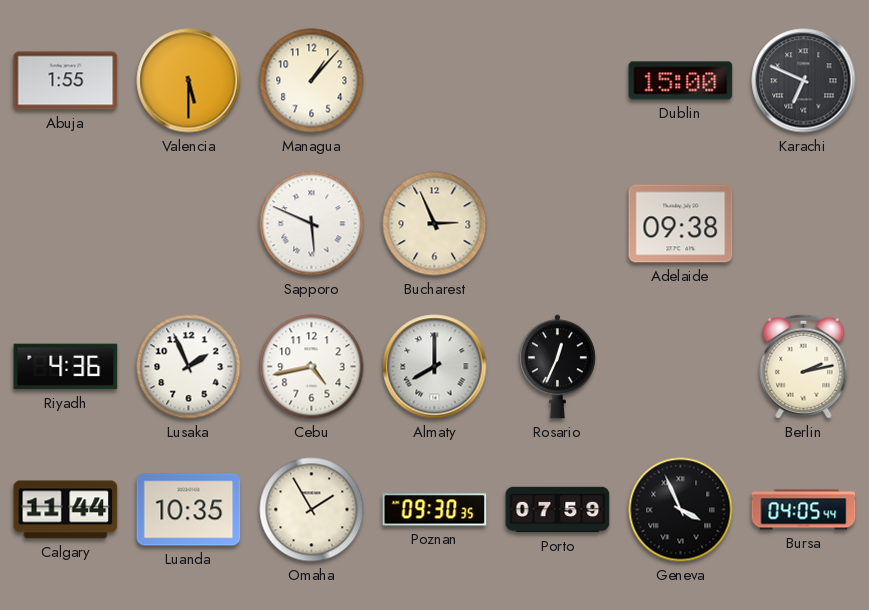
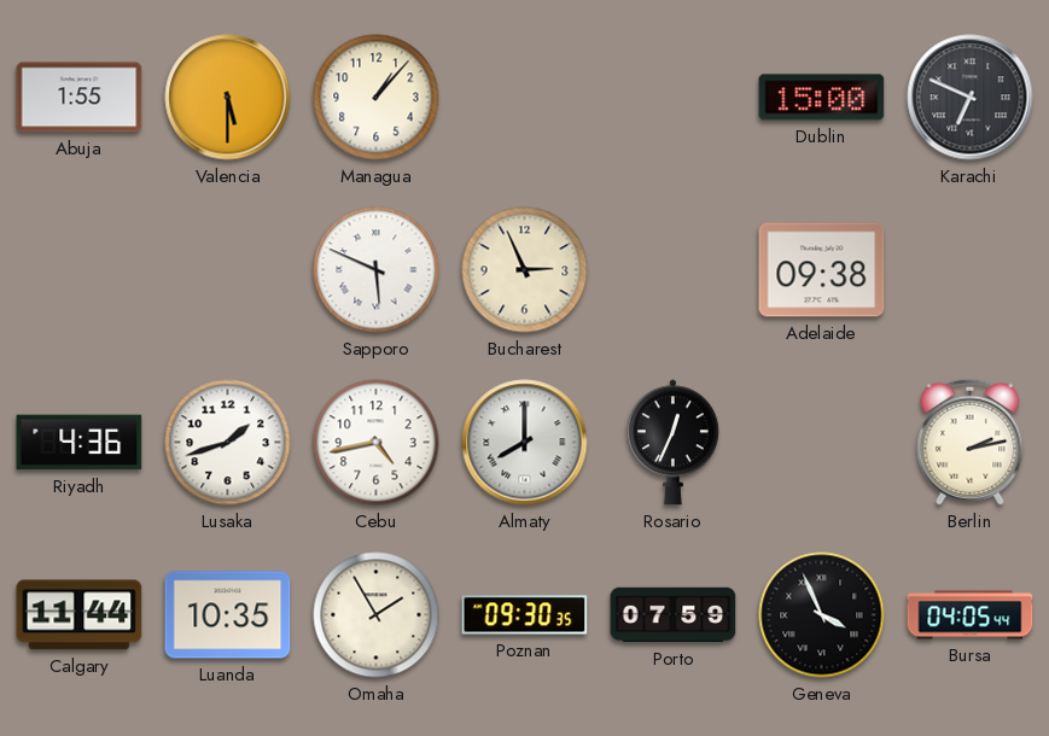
Lusaka: 1:56 -> 1:42 (228, 443)
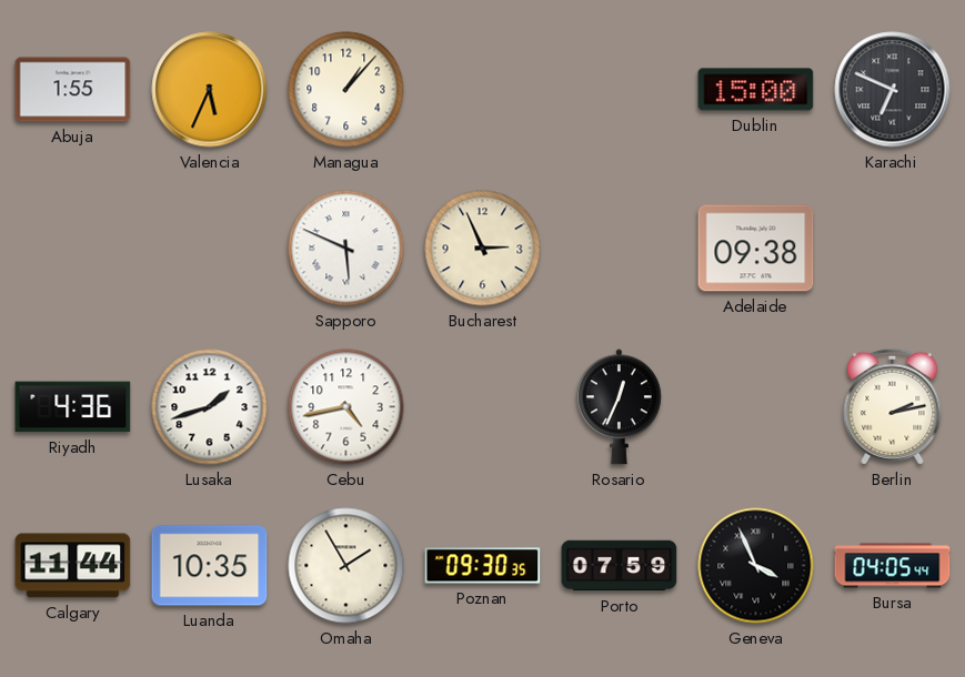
Valencia: 5:30 -> 5:34 (210, 90)
Almaty: 8:00 -> none (525, 443)
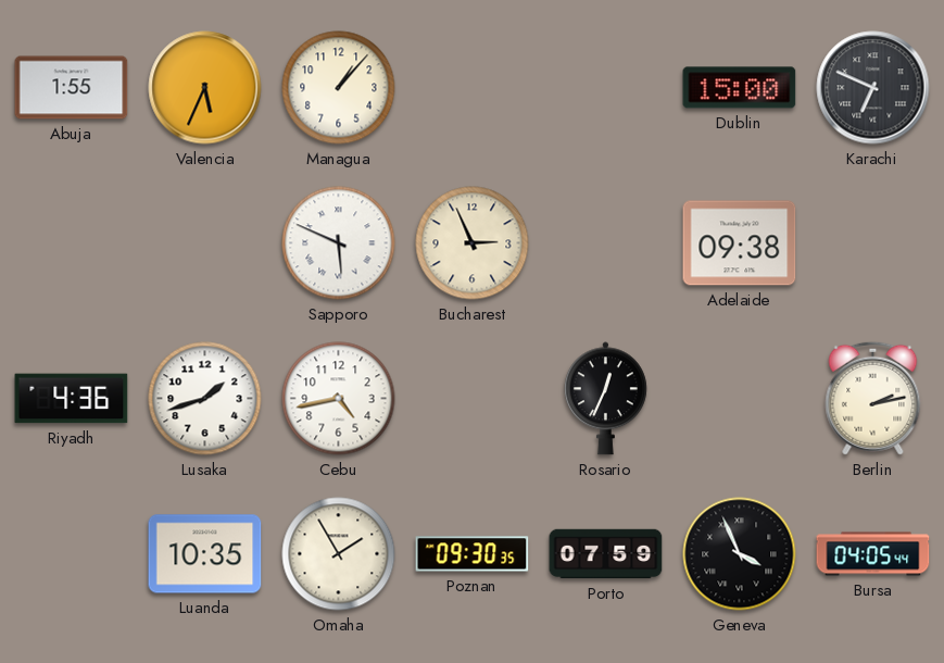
Calgary: 11:44 -> none (73, 566)
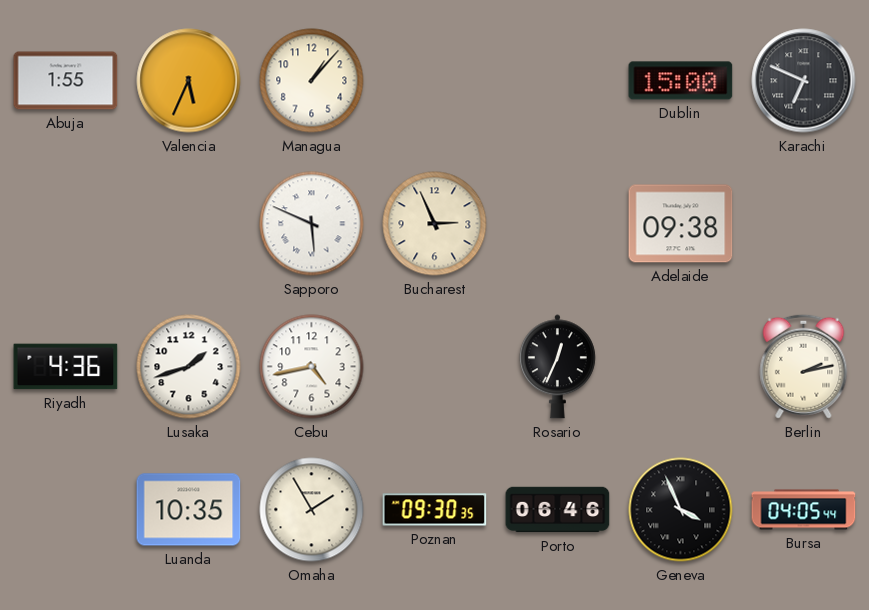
Porto: 07:59 -> 06:46 (558, 510)
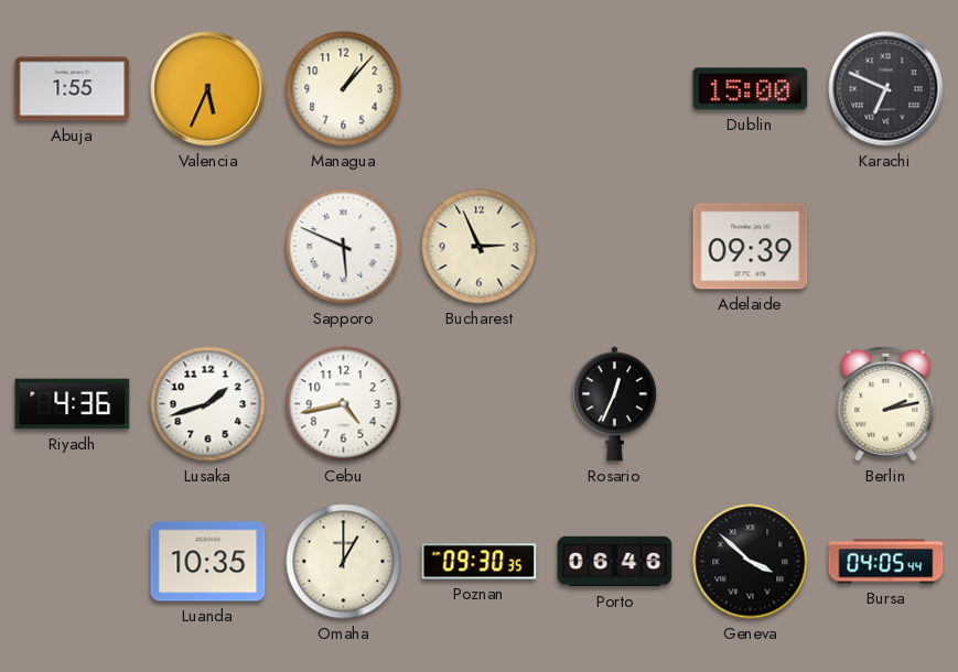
Adelaide: 09:38 -> 09:39 (751, 247)
Omaha: 1:55 -> 1:00 (344, 562)
Geneva: 3:56 -> 3:52 (751, 562)
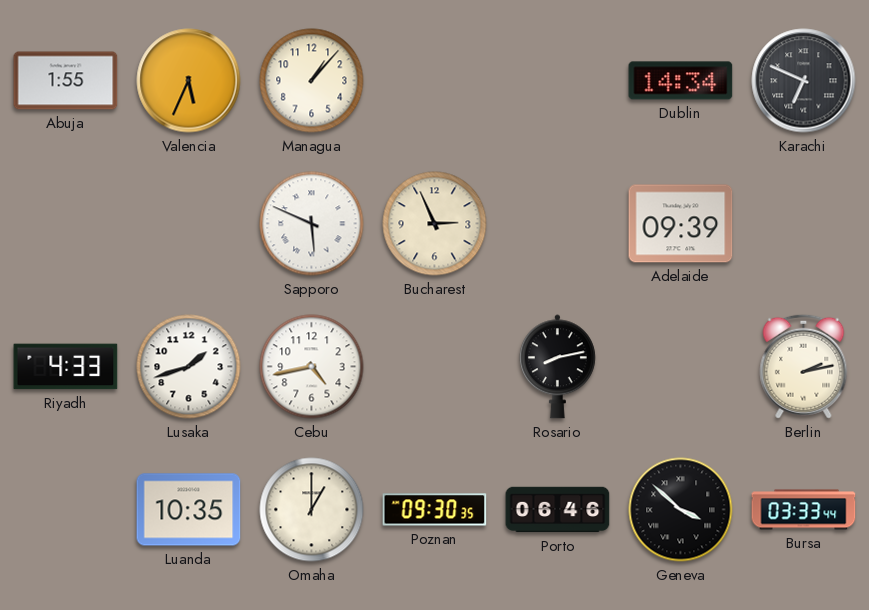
Dublin: 15:00 -> 14:34 (681, 81)
Riyadh: 4:36 -> 4:33 (66, 367)
Rosario: 12:34 -> 8:13 (557, 367)
Bursa: 04:05 -> 03:33 (804, 510)
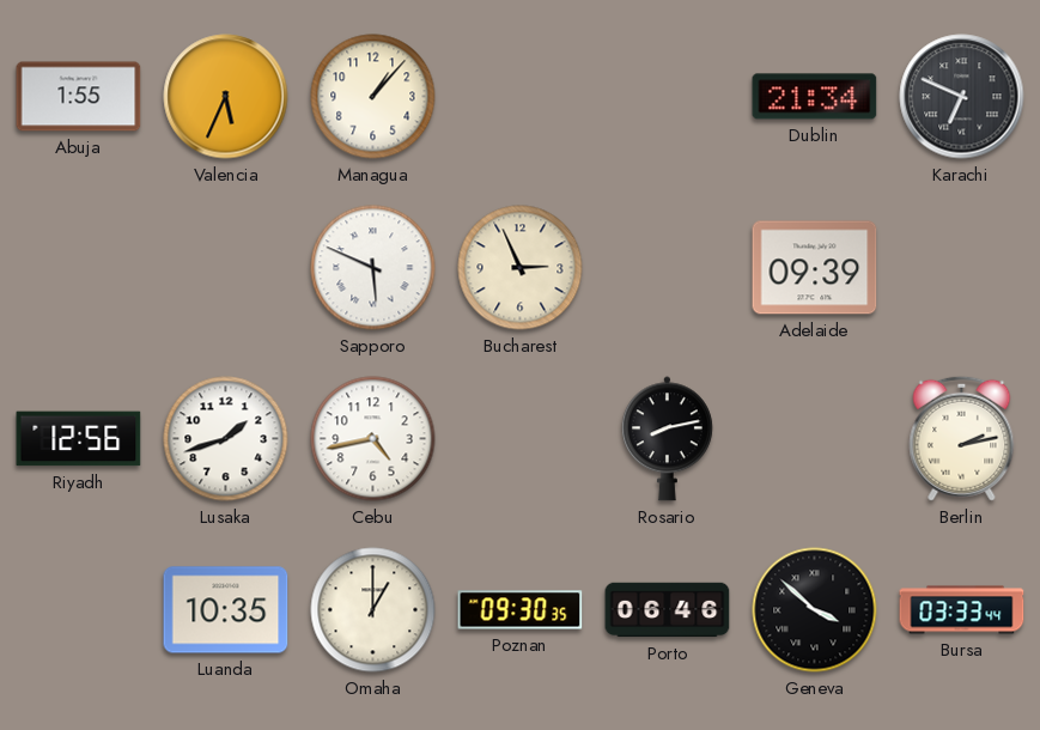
Dublin: 14:34 -> 21:34 (815, 97)
Riyadh: 4:33 -> 12:56 (79, 439)
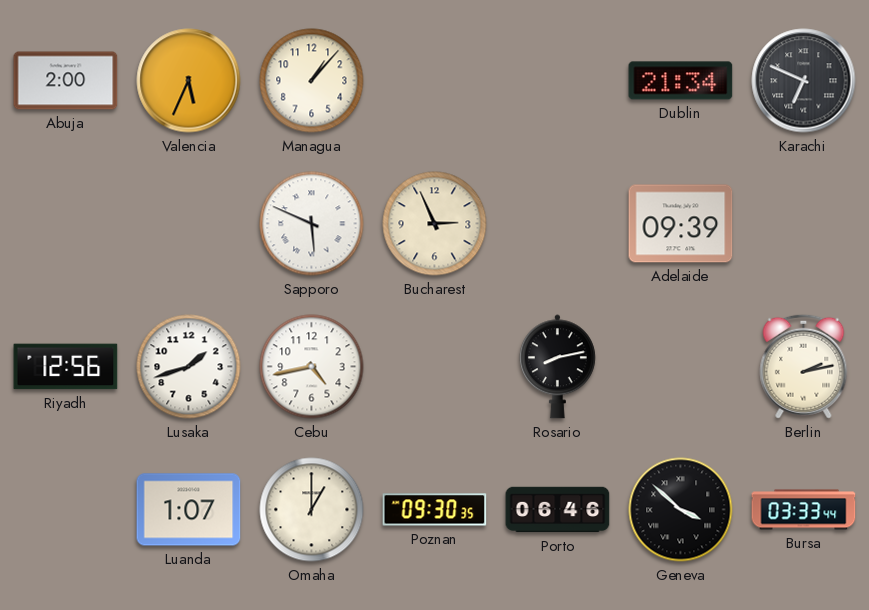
Abuja: 1:55 -> 2:00 (66, 81)
Luanda: 10:35 -> 1:07 (189, 510)
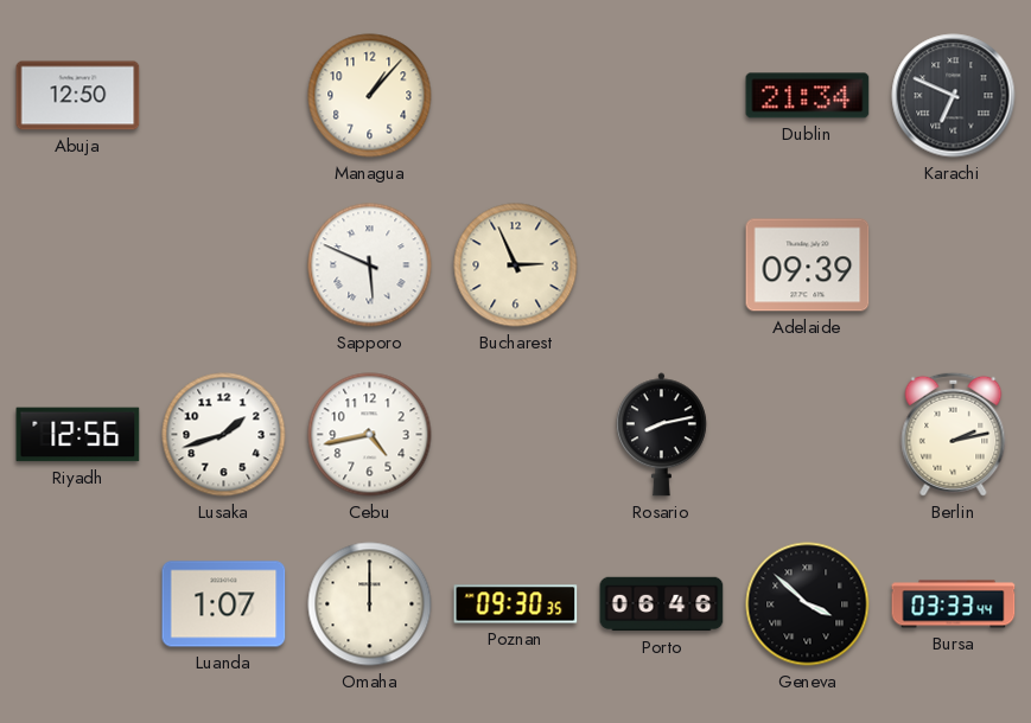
Abuja: 2:00 -> 12:50 (78, 96)
Valencia: 5:34 -> none (189, 81)
Omaha: 1:00 -> 12:00 (370, 604)
